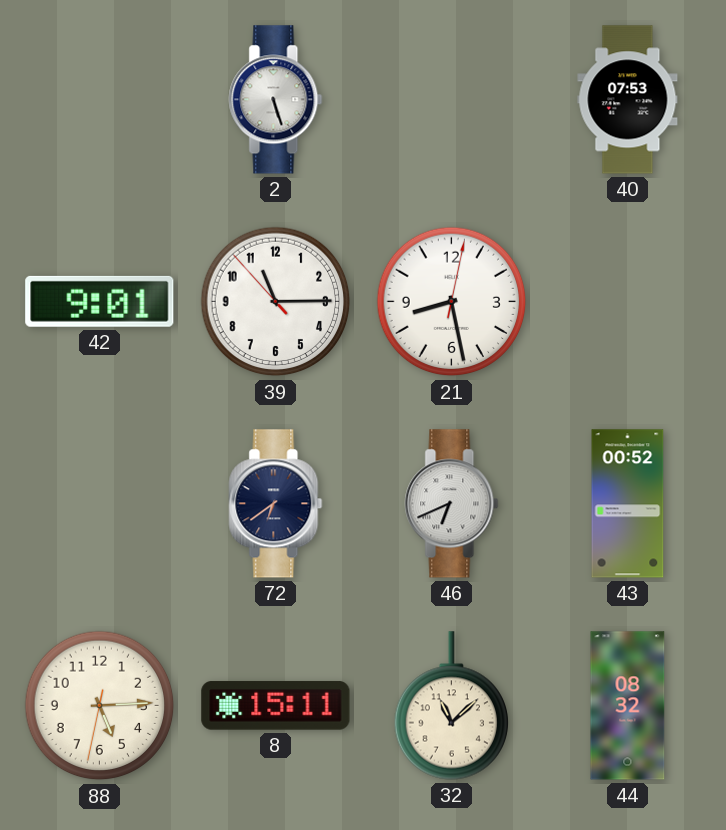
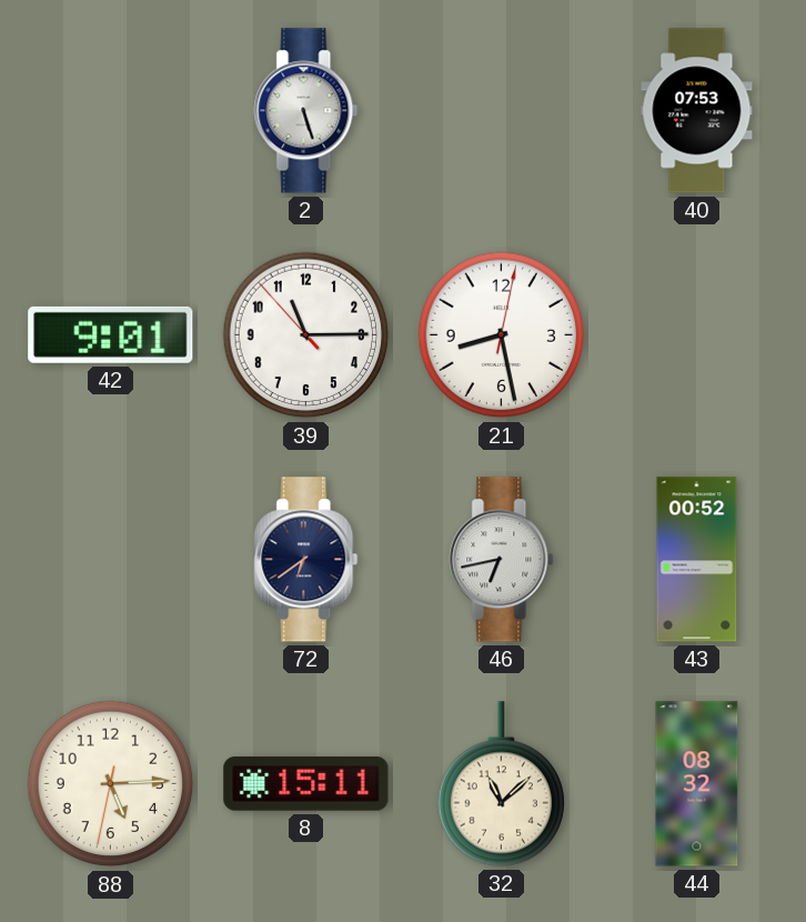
46: 6:41 -> 6:43 (502, 560)
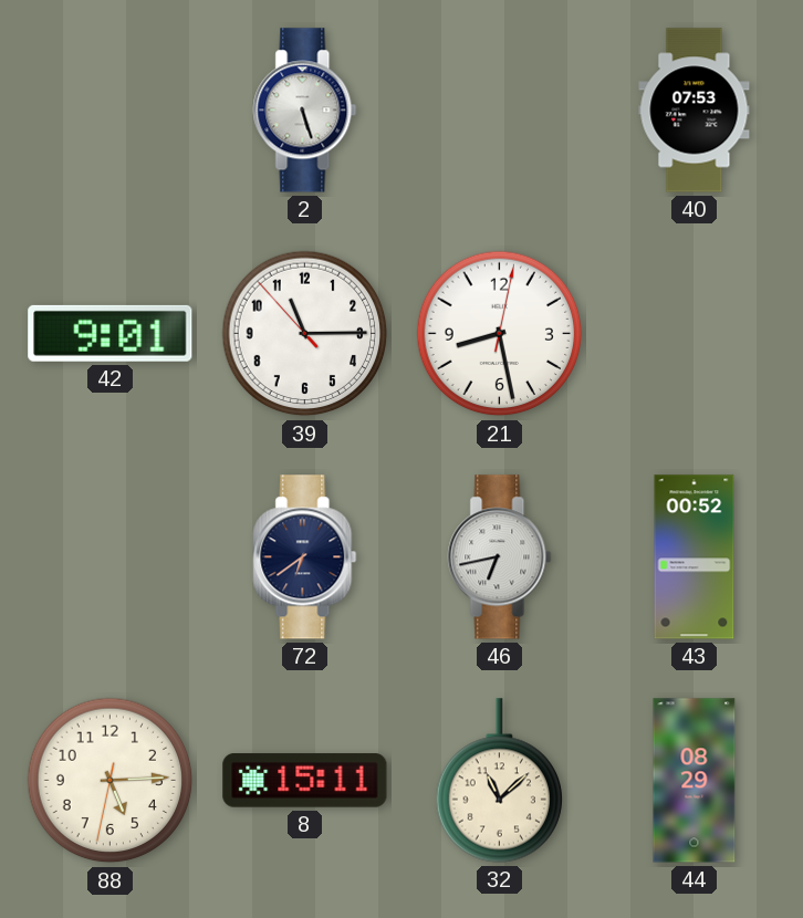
44: 08:32 -> 08:29 (695, 781)
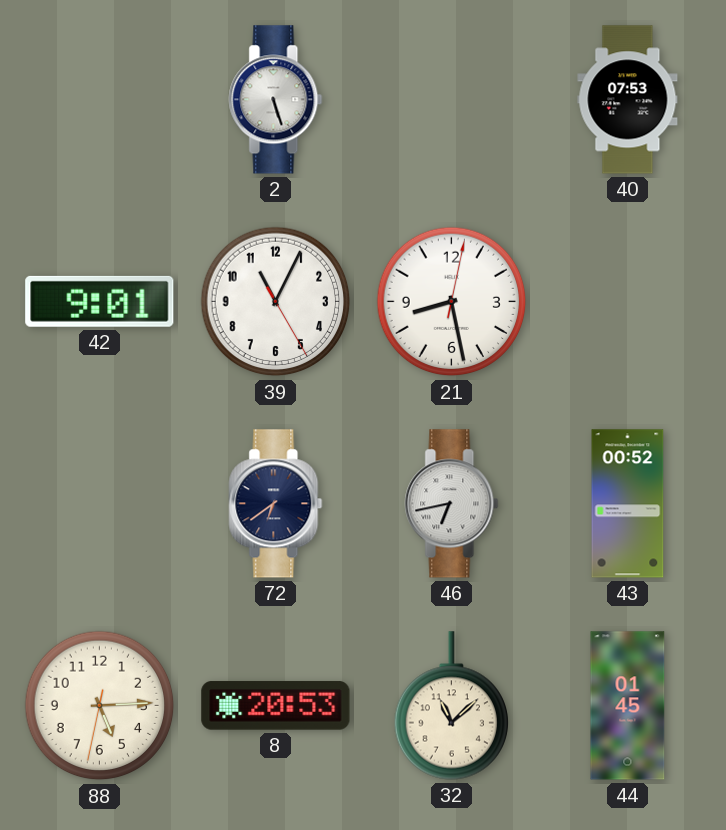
39: 11:14 -> 11:04 (276, 302)
8: 15:11 -> 20:53 (276, 706)
44: 08:29 -> 01:45 (628, 706)
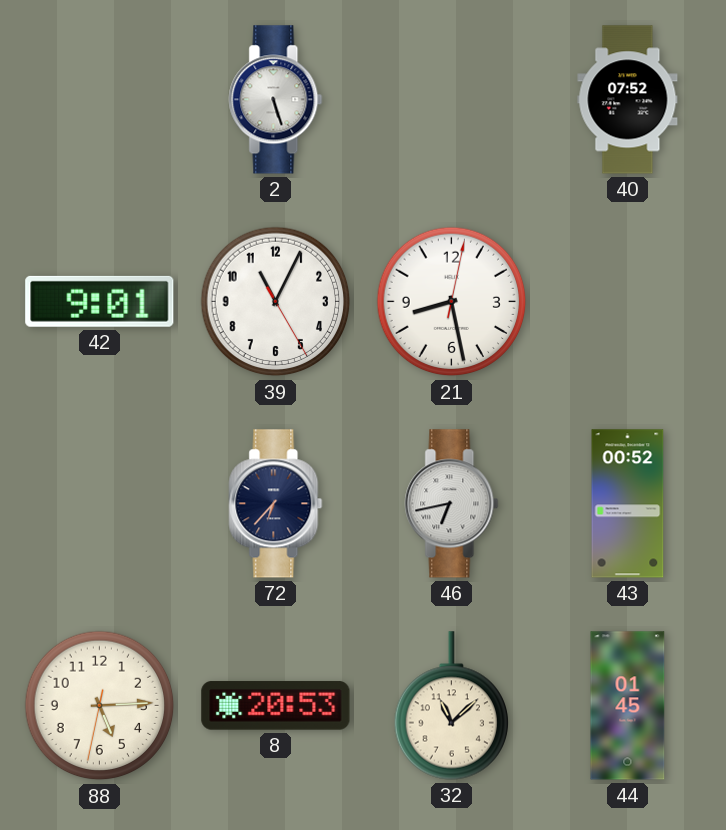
40: 07:53 -> 07:52 (628, 100)
72: 6:39 -> 6:37 (276, 504)
